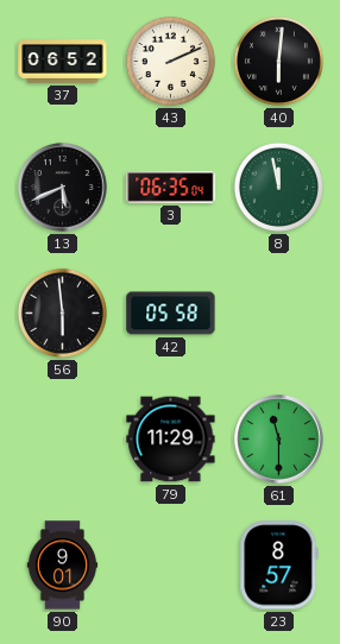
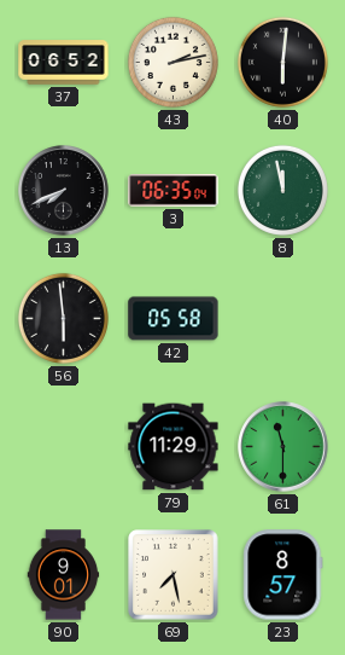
43: 2:11 -> 2:13 (172, 62)
13: 5:41 -> 7:41 (64, 191)
69: none -> 7:28 (174, 575)
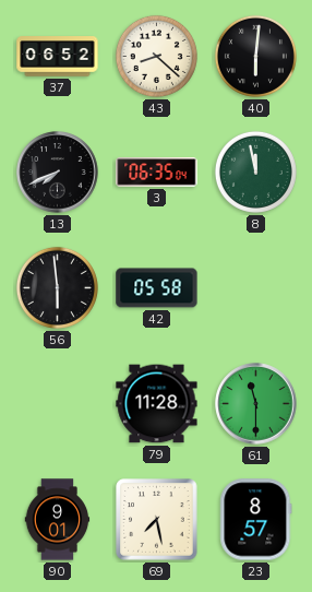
43: 2:13 -> 8:22 (156, 56)
79: 11:29 -> 11:28 (157, 404)
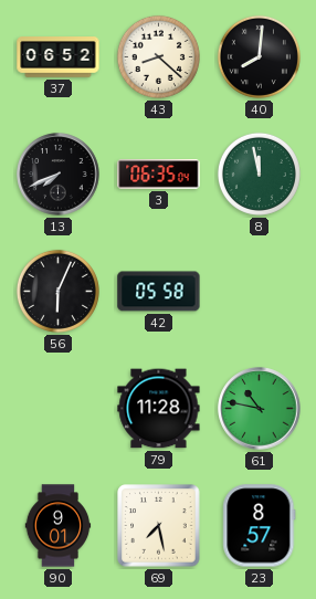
40: 6:01 -> 8:01 (259, 56)
56: 5:59 -> 6:04 (57, 291)
61: 11:30 -> 10:47 (260, 409)
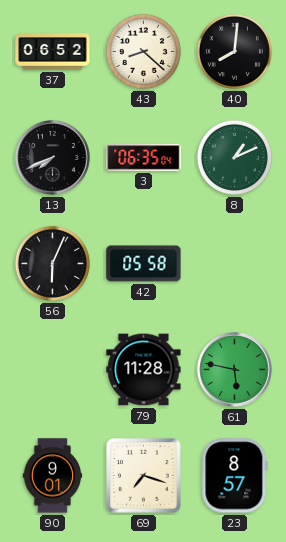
8: 11:58 -> 1:11 (234, 157)
61: 10:47 -> 5:47 (235, 370)
69: 7:28 -> 7:18 (144, 476)
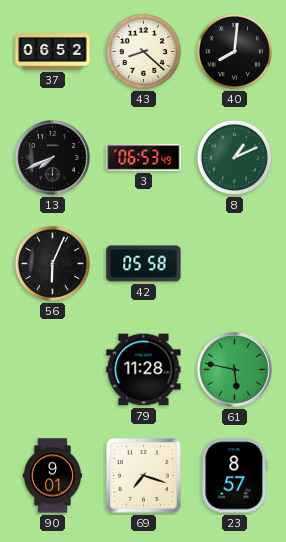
3: 06:35 -> 06:53 (144, 158)
